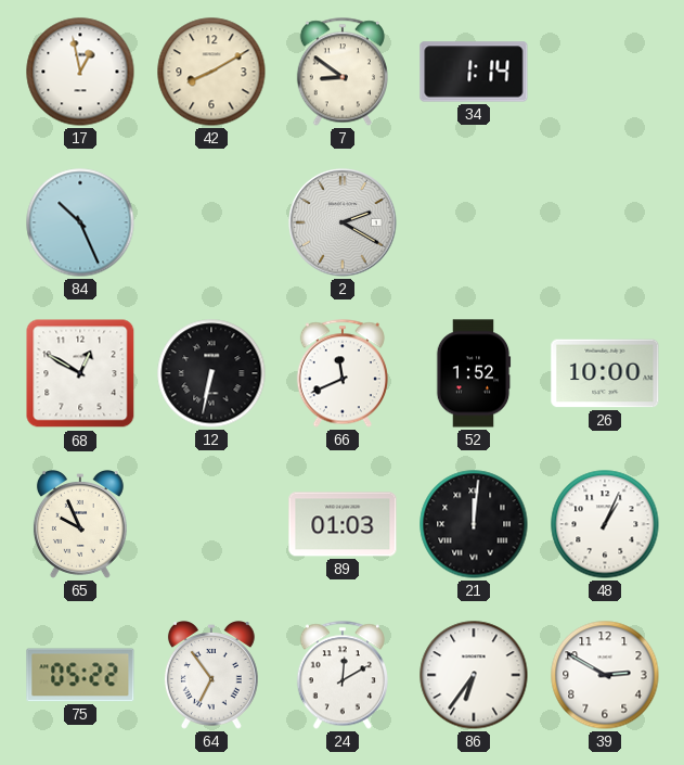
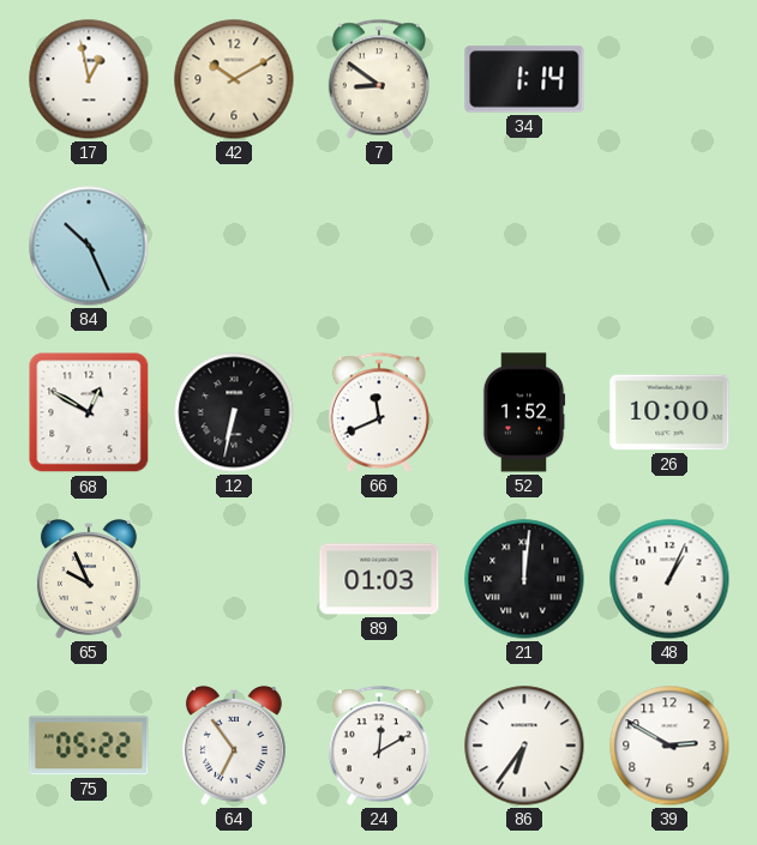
42: 8:10 -> 10:10 (234, 79)
2: 2:20 -> none (343, 222)
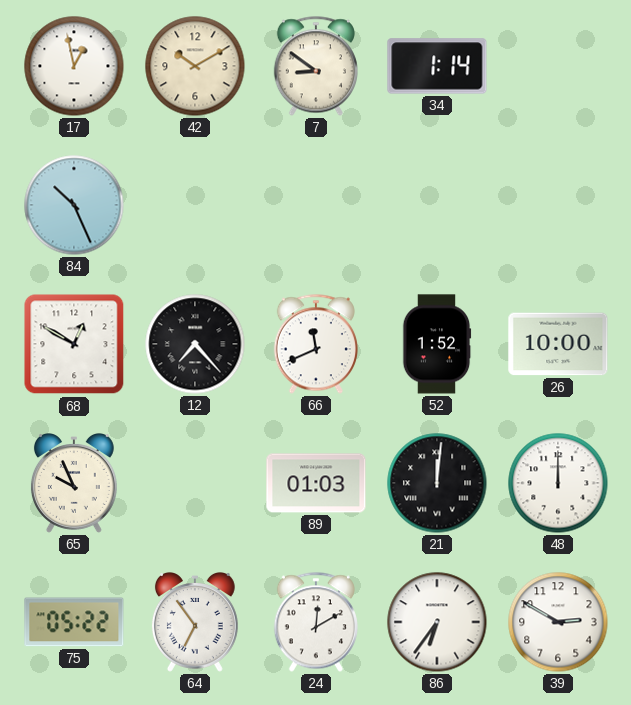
12: 6:32 -> 7:23 (195, 344)
48: 1:04 -> 12:00 (558, 483)
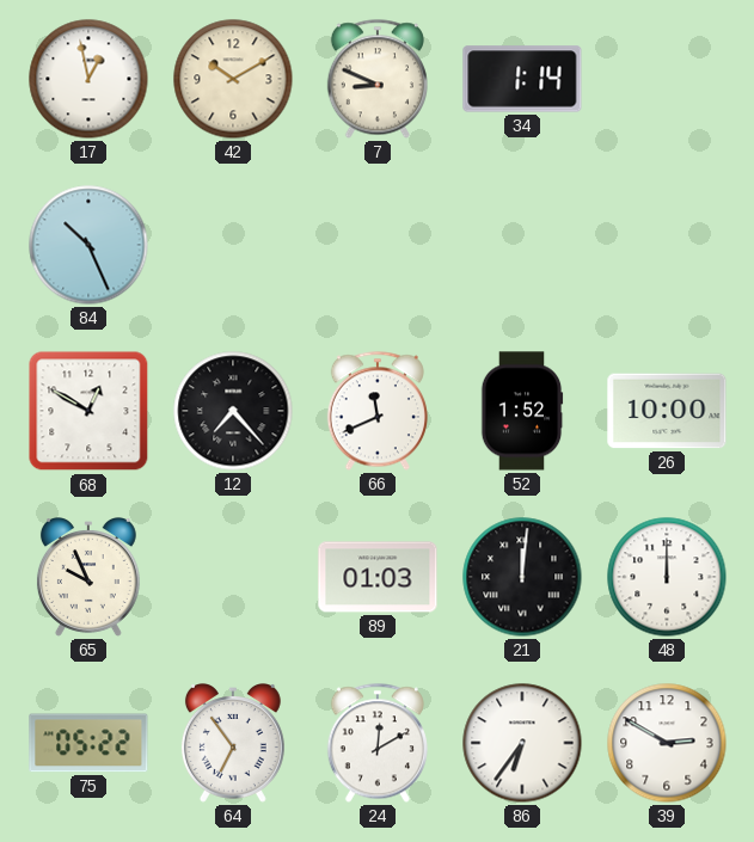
7: 8:51 -> 8:49 (378, 79)
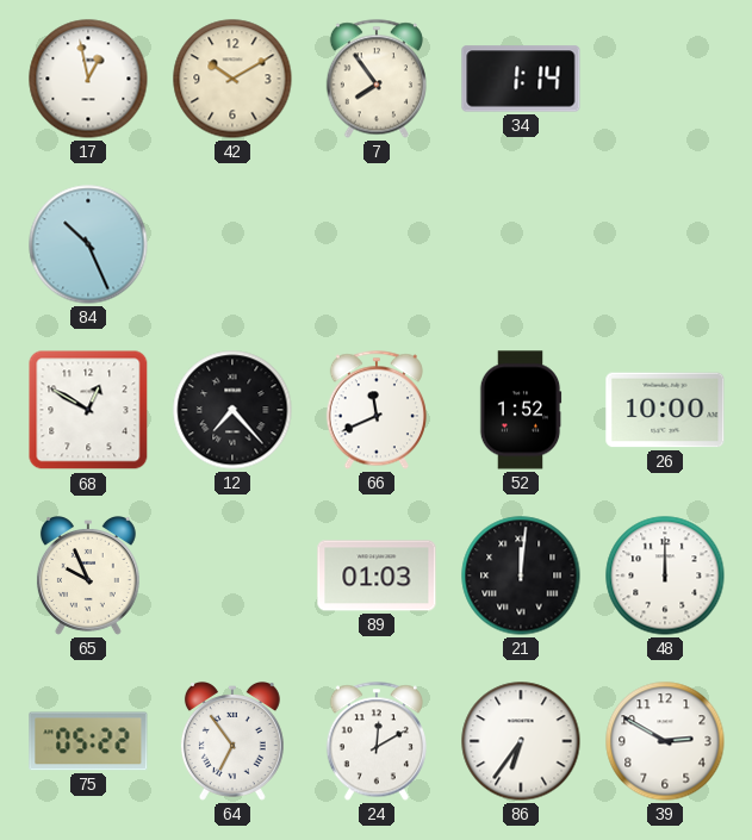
7: 8:49 -> 7:54 (377, 79)
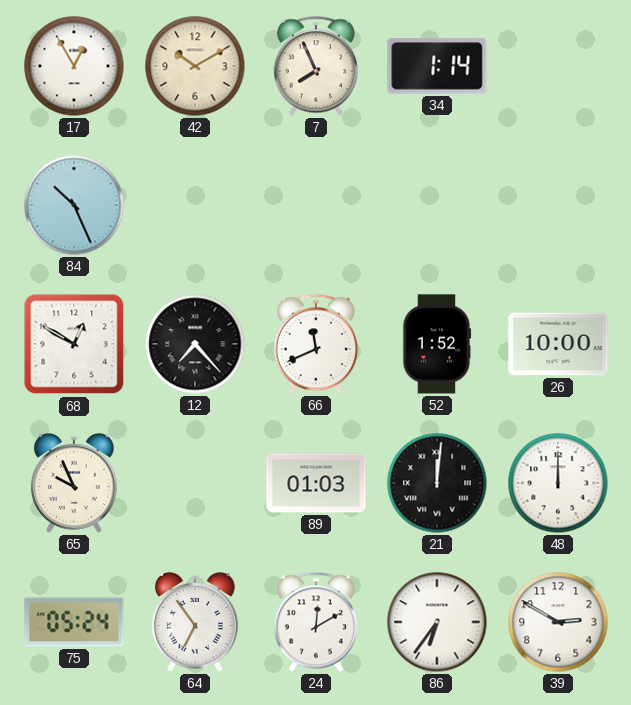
17: 12:58 -> 12:55 (74, 66)
7: 7:54 -> 7:56 (316, 66)
75: 05:22 -> 05:24 (74, 622)
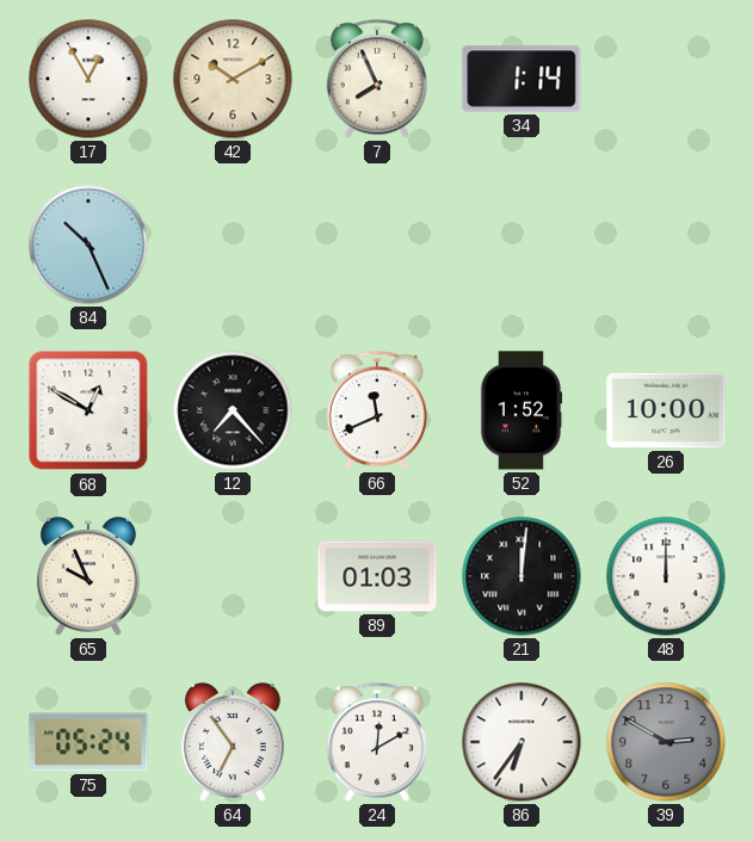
39 dial: white -> grey (666, 742)
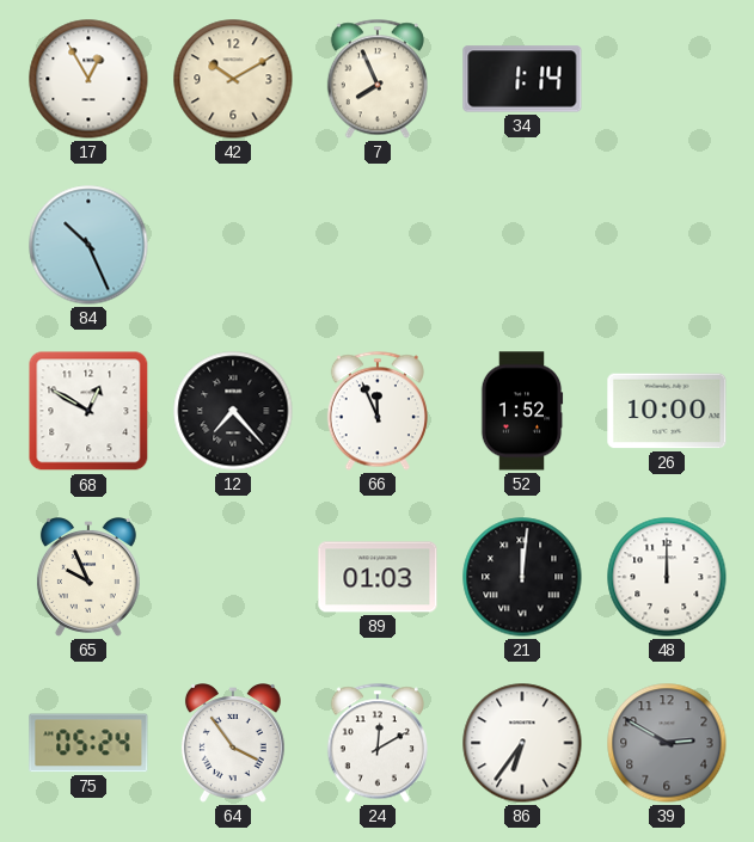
66: 11:41 -> 11:56 (378, 411)
64: 6:54 -> 3:54 (233, 744)
